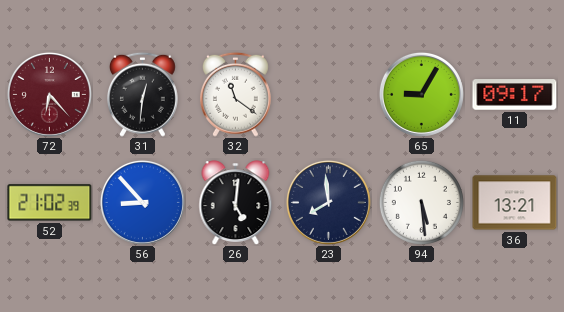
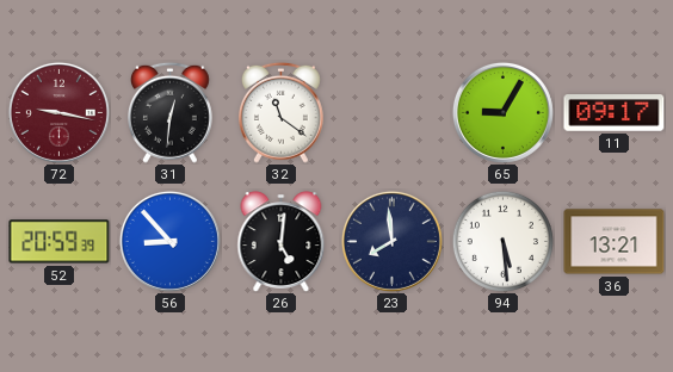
72: 6:23 -> 9:17 (58, 112)
52: 21:02 -> 20:59 (60, 242)
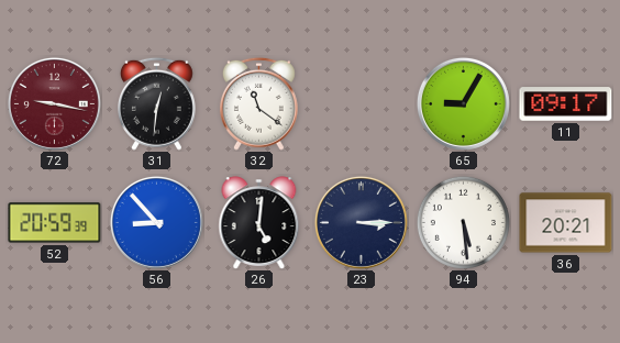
23: 7:59 -> 3:15 (361, 222)
36: 13:21 -> 20:21 (566, 223)
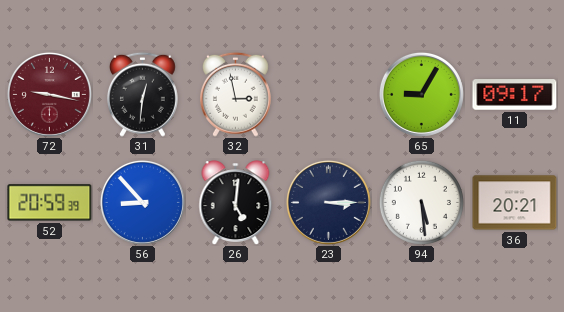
32: 11:21 -> 2:58 (235, 94)
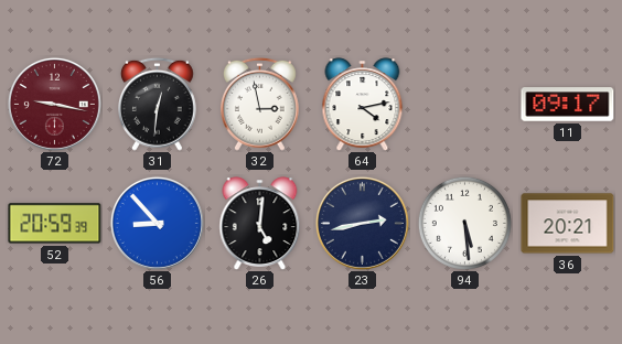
64: none -> 4:13 (363, 104)
65: 9:05 -> none (421, 94)
23: 3:15 -> 2:43 (362, 223)
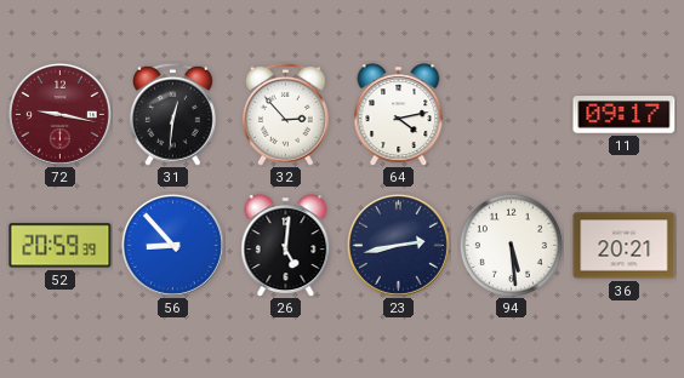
32: 2:58 -> 2:53 (285, 114)
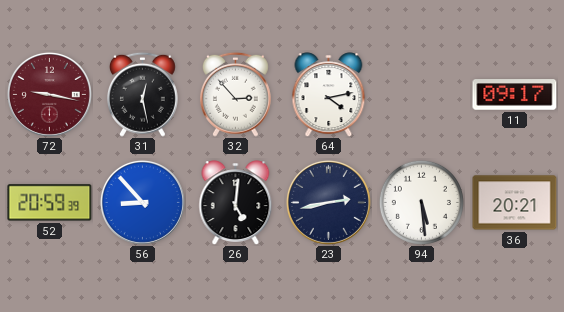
31: 12:31 -> 12:28 (142, 94)
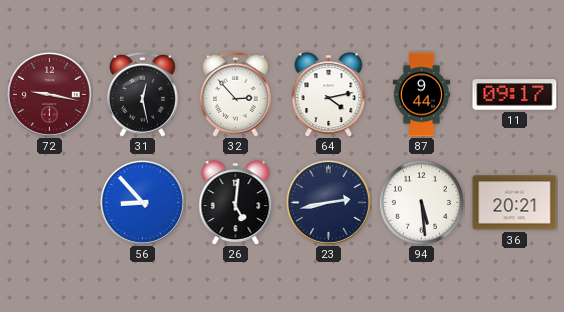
87: none -> 9:44 (422, 95)
52: 20:59 -> none (50, 203)
